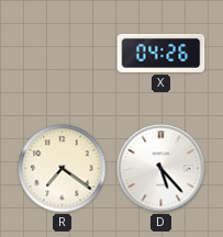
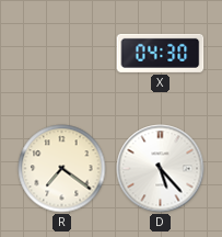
X: 04:26 -> 04:30 (161, 53)
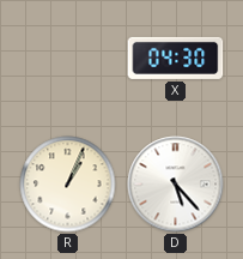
R: 7:21 -> 1:04 (68, 185)
